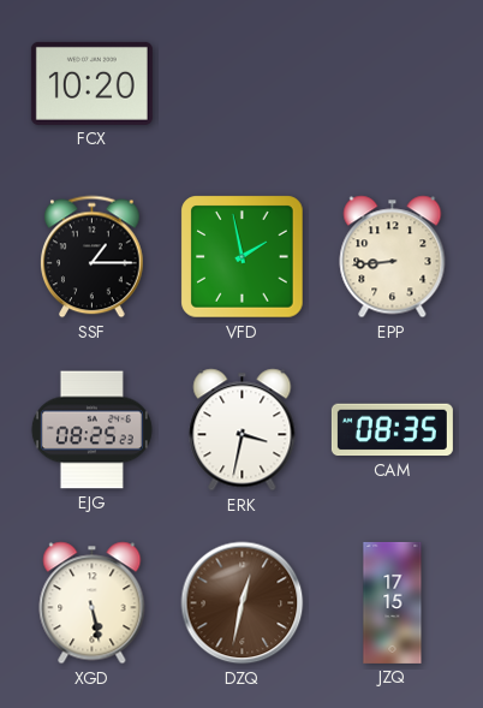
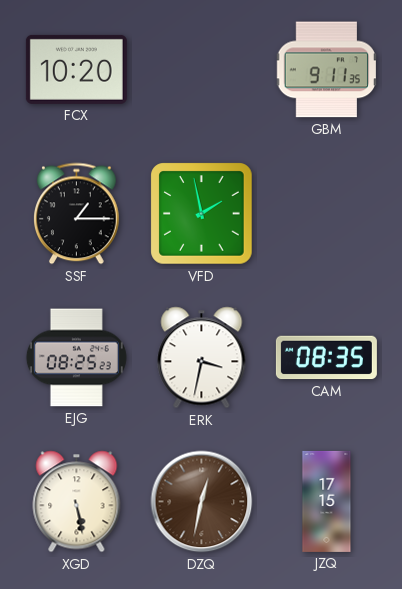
GBM: none -> 9:11 (326, 70)
EPP: 8:44 -> none (393, 257)
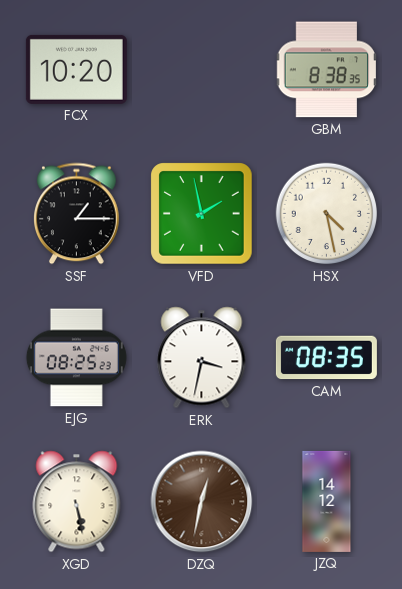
GBM: 9:11 -> 8:38 (326, 70)
HSX: none -> 4:28 (327, 214)
JZQ: 17:15 -> 14:12 (327, 501)
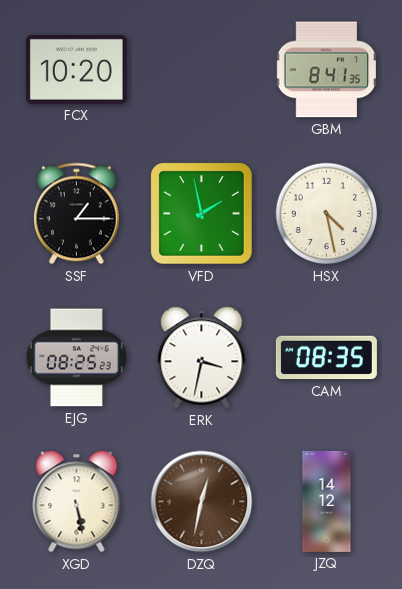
GBM: 8:38 -> 8:41 (326, 70)
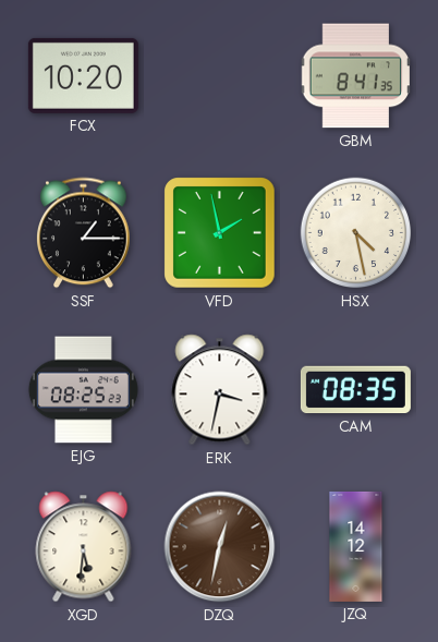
XGD: 5:28 -> 5:31 (84, 547)
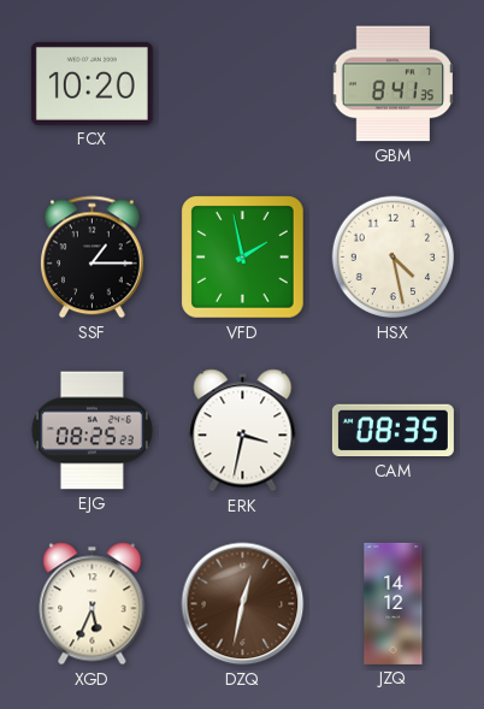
XGD: 5:31 -> 5:34 (93, 604)
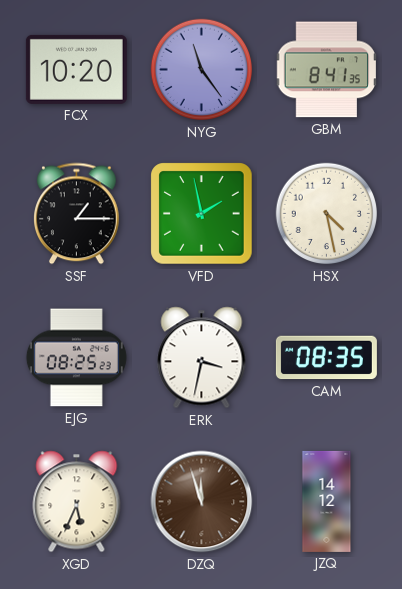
NYG: none -> 11:24 (202, 70)
DZQ: 12:32 -> 11:57 (202, 502)
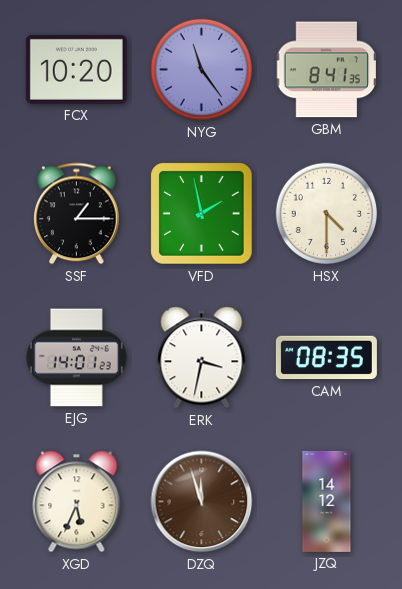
HSX: 4:28 -> 4:30 (327, 214)
EJG: 08:25 -> 14:01 (76, 358)
